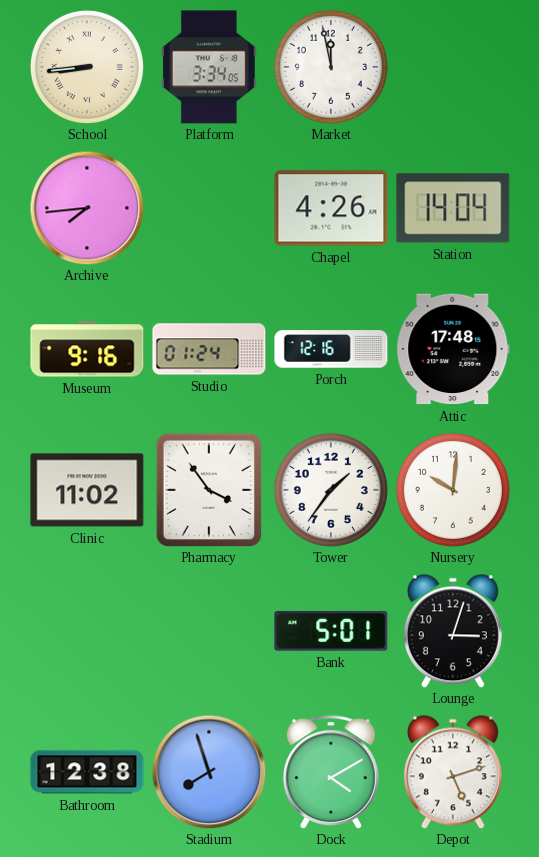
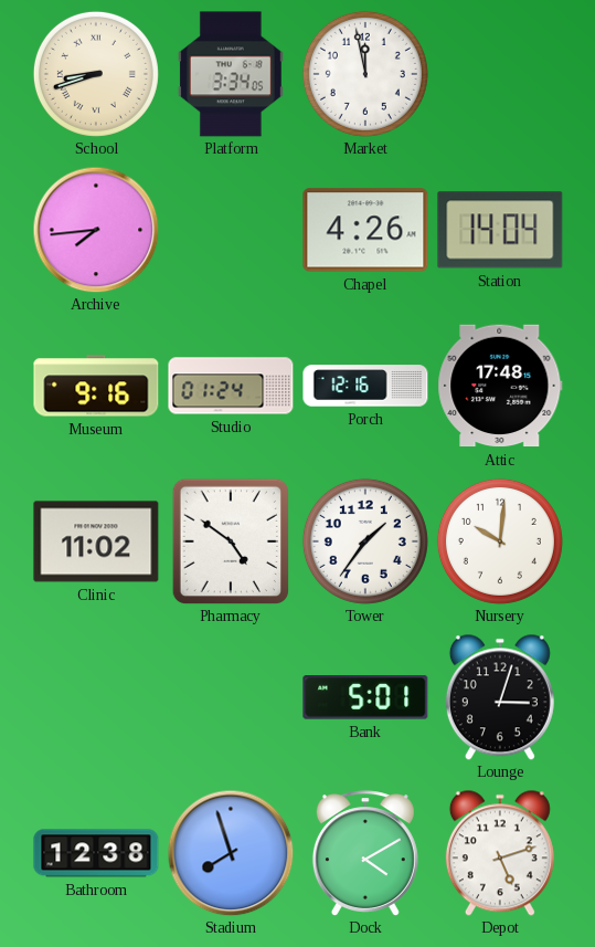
School: 8:44 -> 8:42 (96, 74)
Pharmacy: 3:54 -> 4:51 (230, 540)
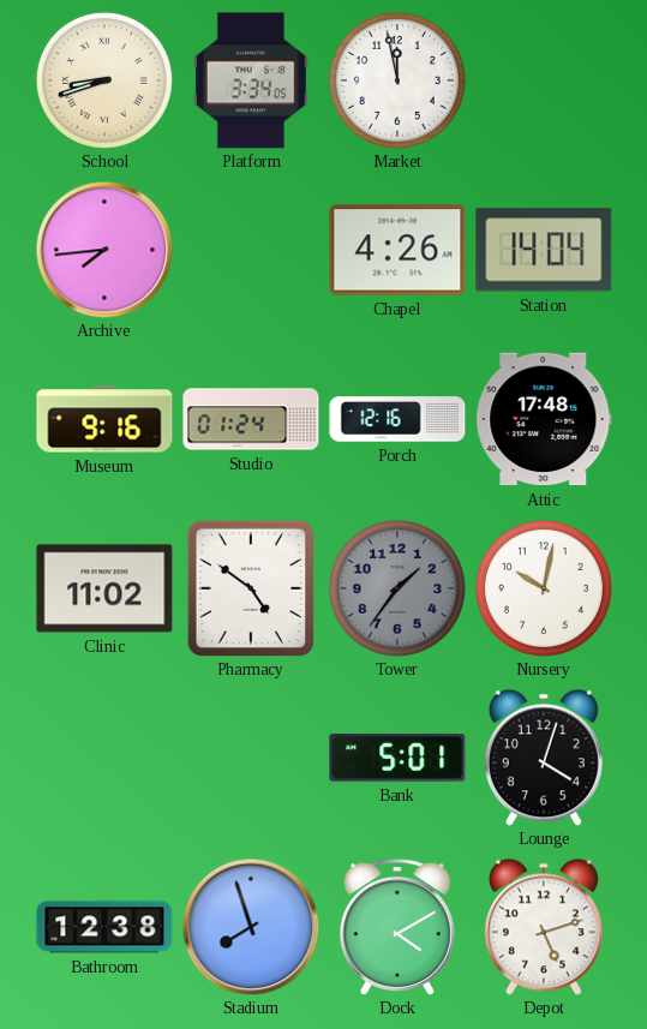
Tower dial: white -> grey (397, 588)
Nursery: 10:01 -> 10:02 (544, 588)
Lounge: 3:03 -> 4:03 (544, 758)
